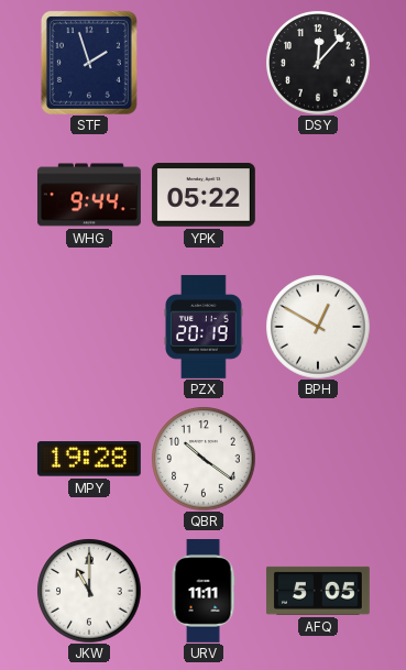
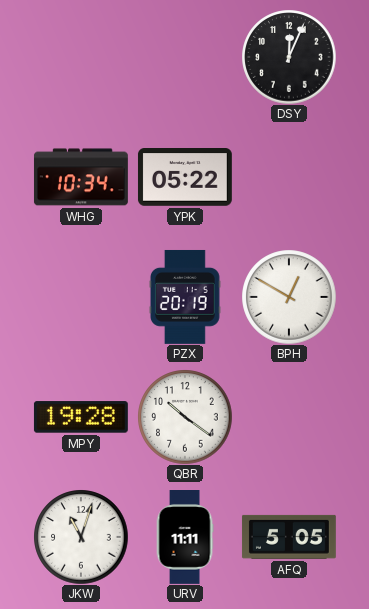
STF: 1:57 -> none (89, 63)
DSY: 12:07 -> 12:04 (289, 57)
WHG: 9:44 -> 10:34 (81, 177)
JKW: 11:00 -> 11:03 (81, 537)
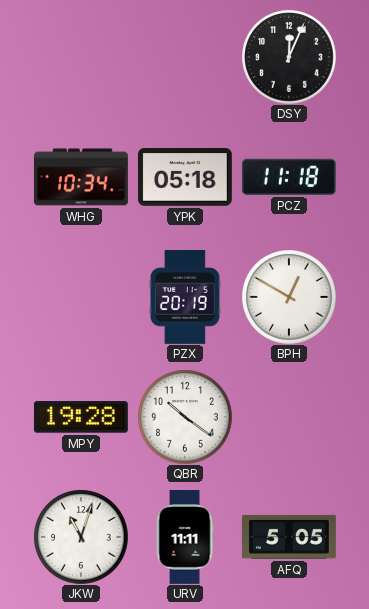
YPK: 05:22 -> 05:18 (185, 177)
PCZ: none -> 11:18 (289, 177)
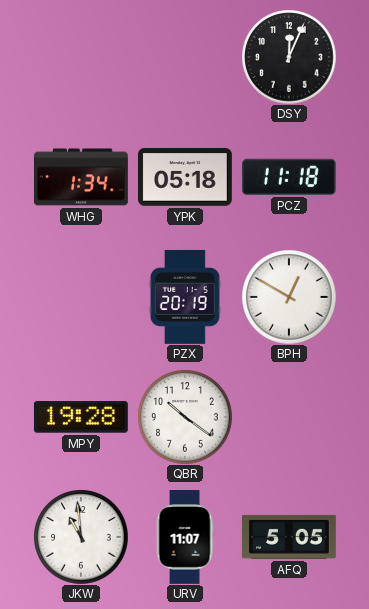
WHG: 10:34 -> 1:34 (81, 177)
JKW: 11:03 -> 10:59 (81, 537)
URV: 11:11 -> 11:07 (185, 538)
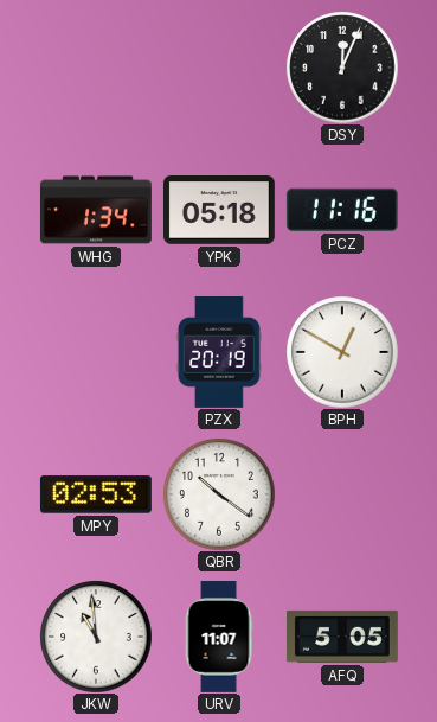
PCZ: 11:18 -> 11:16 (342, 210)
MPY: 19:28 -> 02:53 (96, 494)
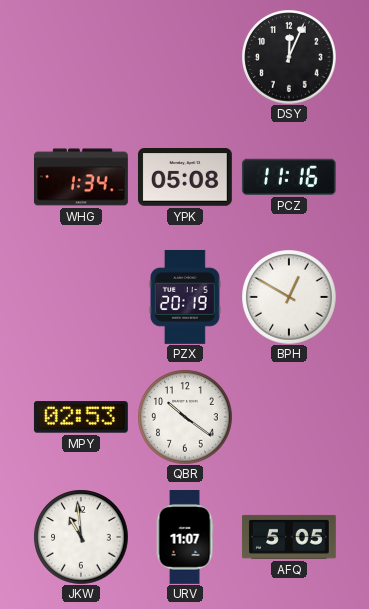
YPK: 05:18 -> 05:08 (185, 177)
